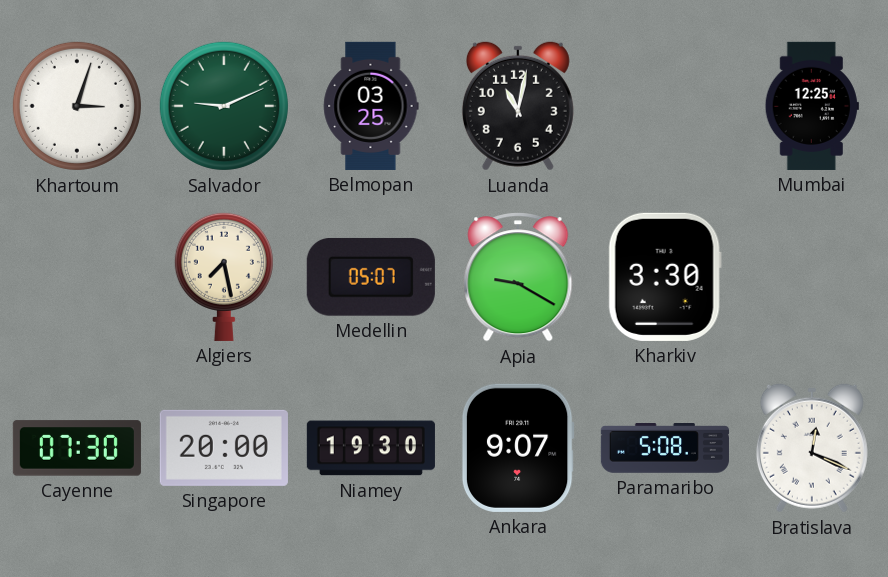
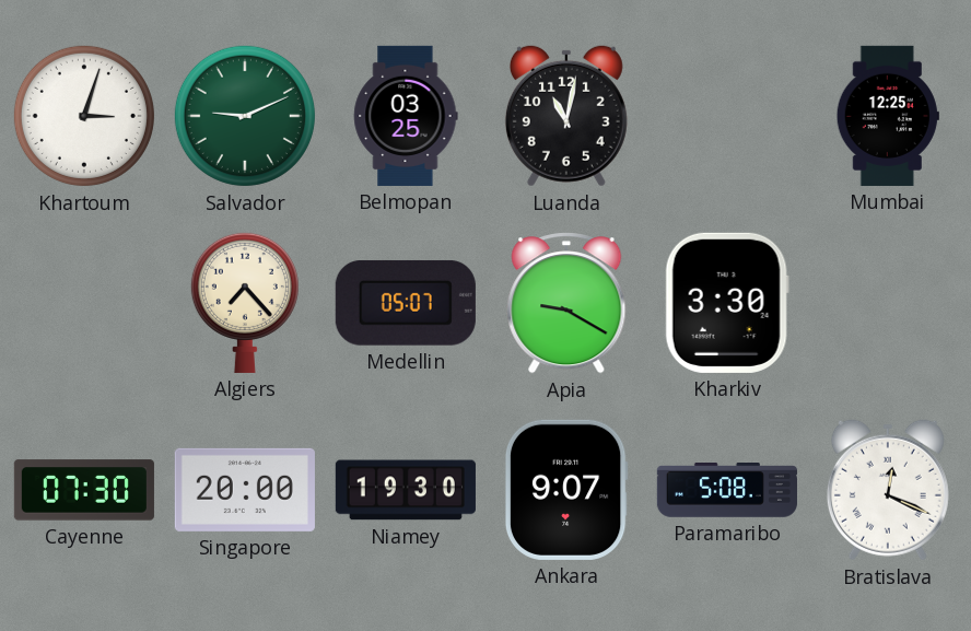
Algiers: 7:28 -> 7:23 (245, 302)
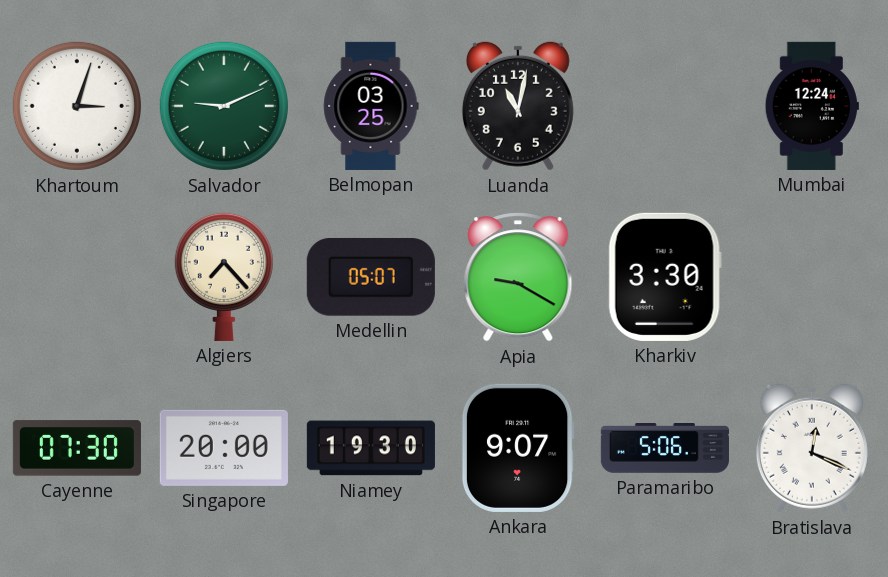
Mumbai: 12:25 -> 12:24 (812, 106)
Paramaribo: 5:08 -> 5:06 (665, 448)
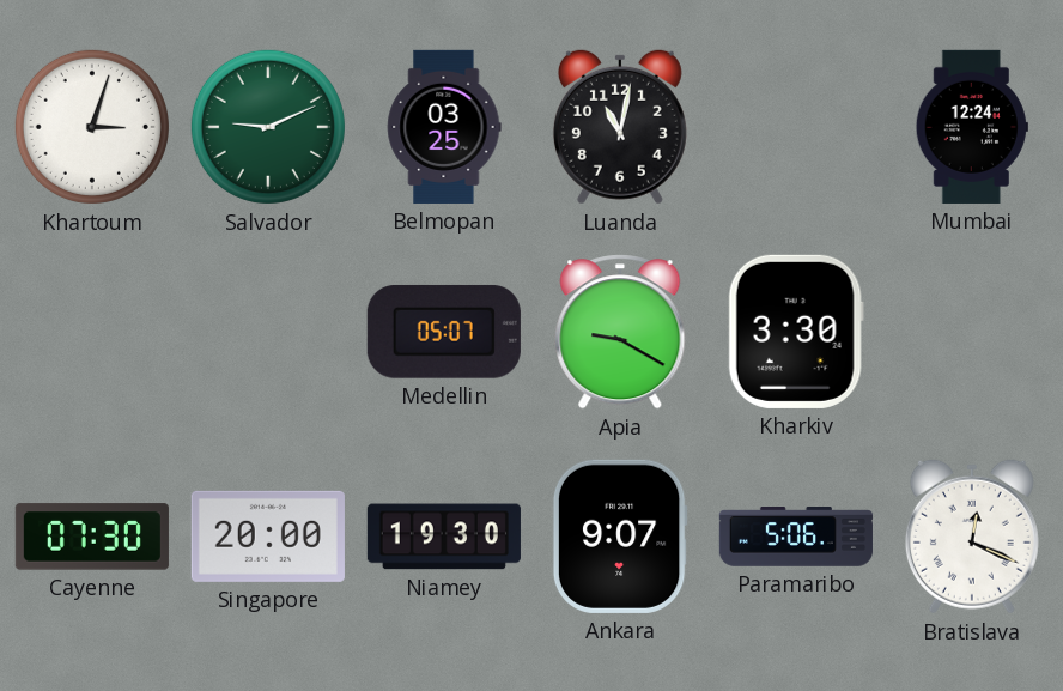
Algiers: 7:23 -> none (224, 276)
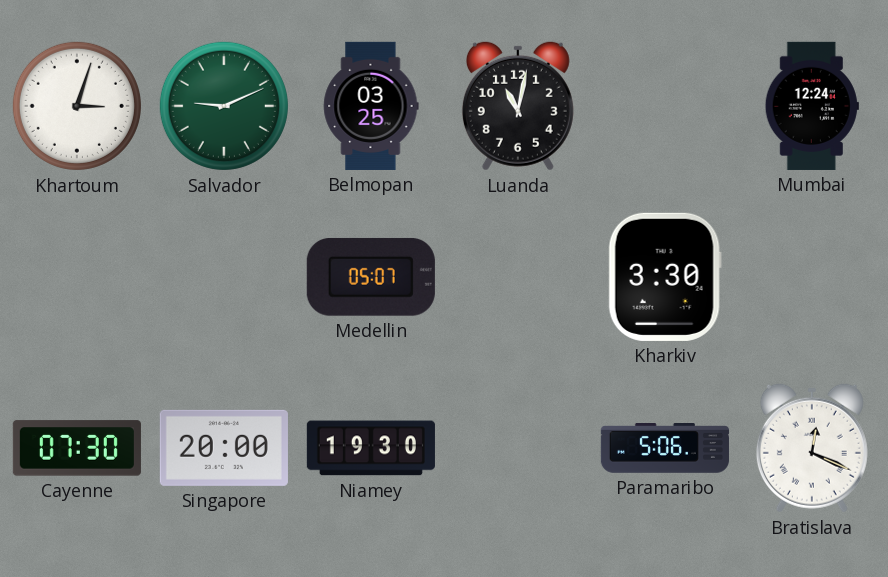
Apia: 9:20 -> none (620, 332)
Ankara: 9:07 -> none (620, 537)
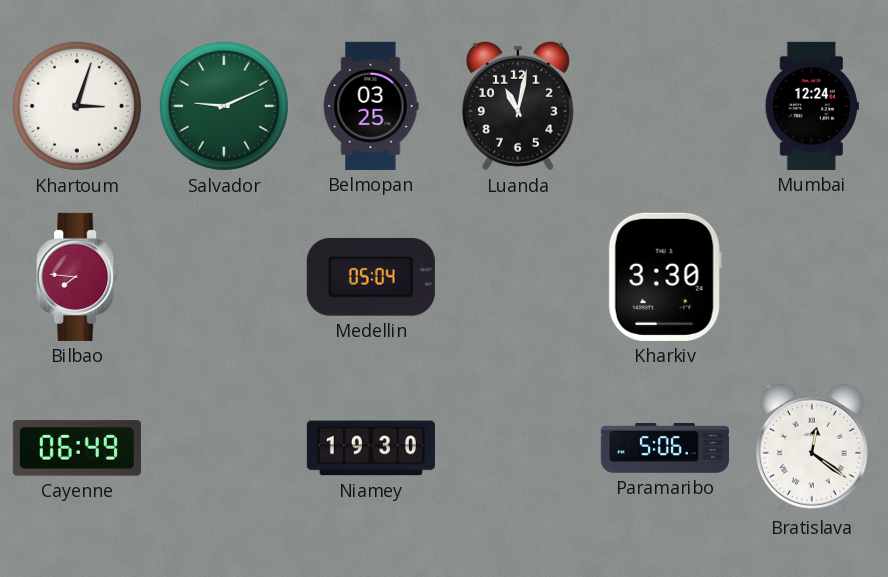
Bilbao: none -> 7:46 (77, 277)
Medellin: 05:07 -> 05:04 (371, 277)
Cayenne: 07:30 -> 06:49 (77, 448)
Singapore: 20:00 -> none (224, 448)
Bratislava: 12:19 -> 12:21 (812, 448)
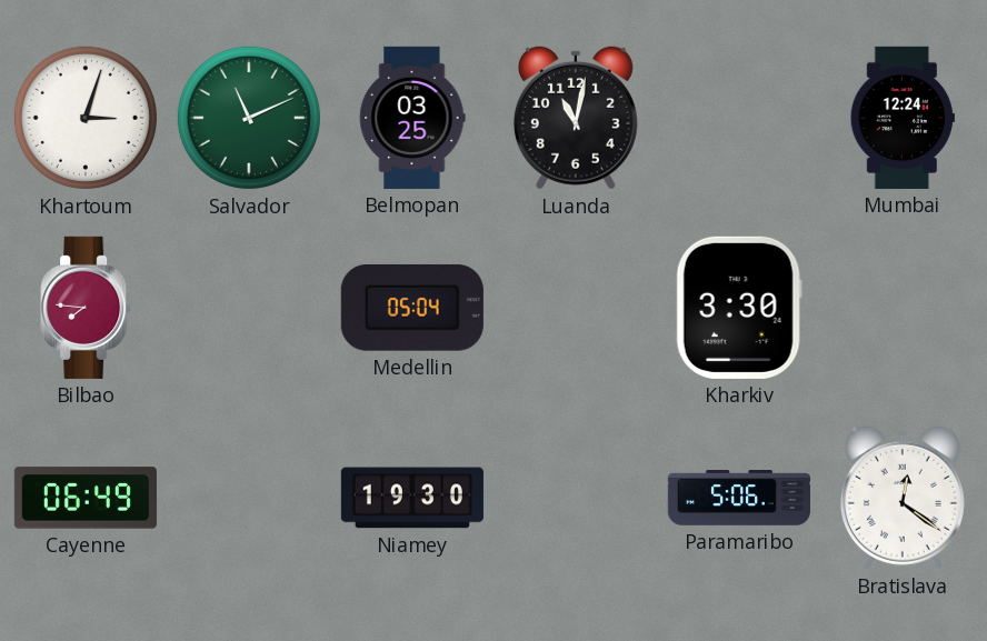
Salvador: 9:11 -> 11:11 (249, 118)
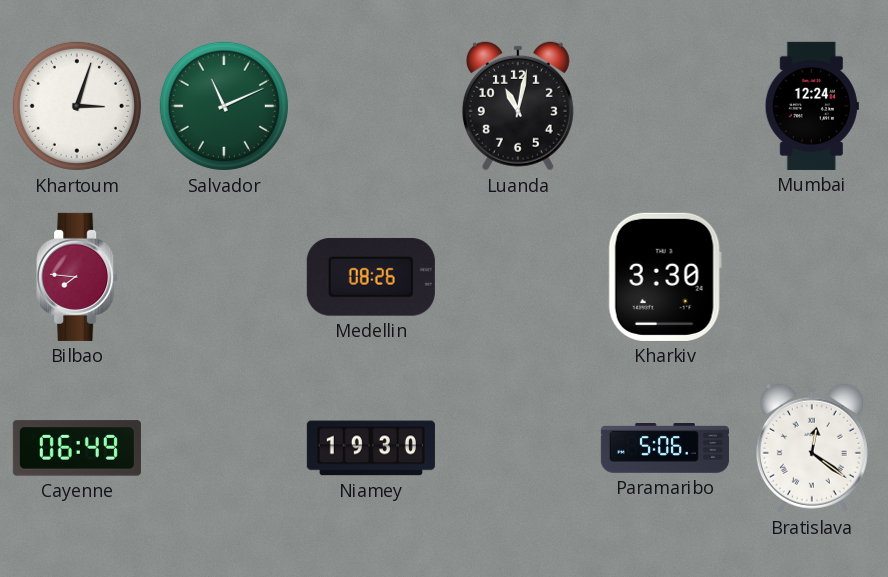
Belmopan: 03:25 -> none (412, 118)
Medellin: 05:04 -> 08:26 (371, 277)
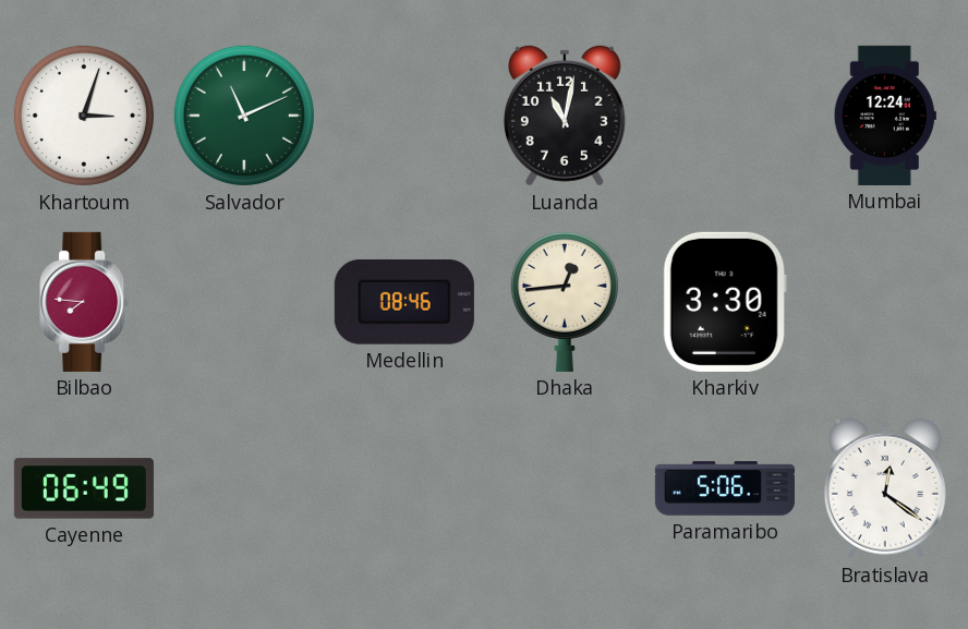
Medellin: 08:26 -> 08:46 (404, 302)
Dhaka: none -> 12:44 (565, 301)
Niamey: 19:30 -> none (371, 448)
